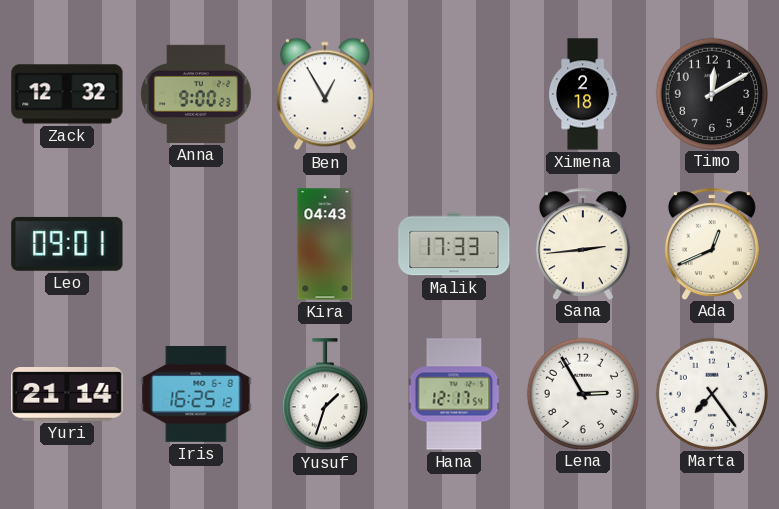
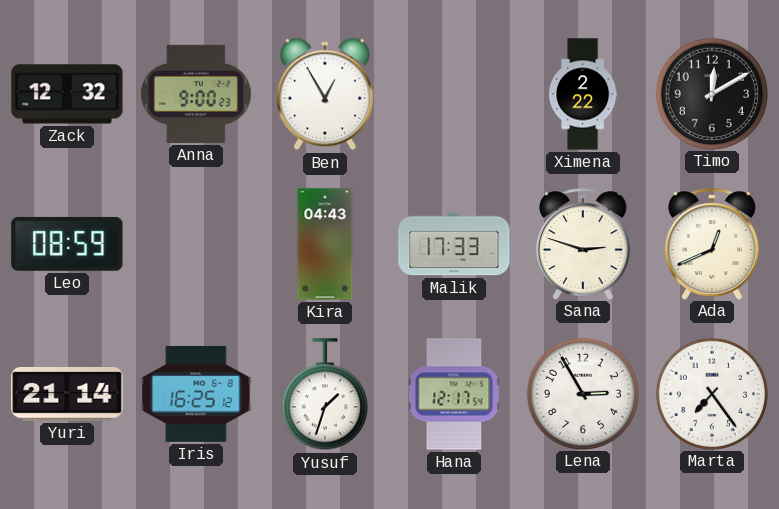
Ximena: 2:18 -> 2:22 (583, 94)
Leo: 09:01 -> 08:59 (67, 244)
Sana: 2:44 -> 2:48 (583, 244)
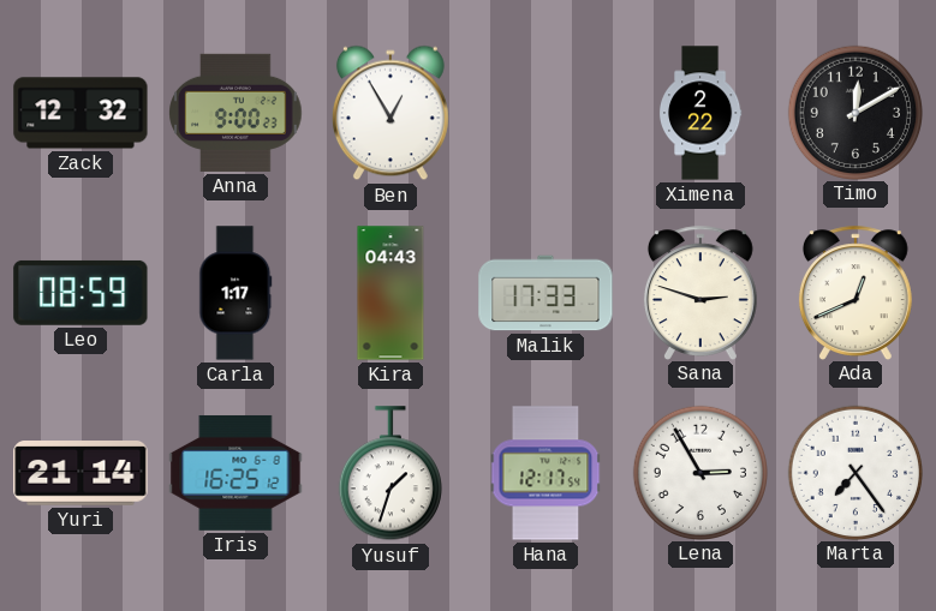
Carla: none -> 1:17 (236, 293)
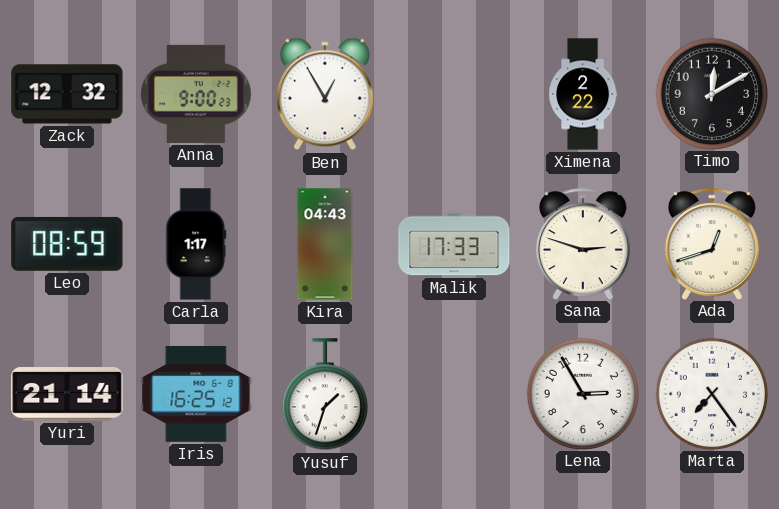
Ada: 12:41 -> 12:42 (712, 244)
Hana: 12:17 -> none (545, 473)
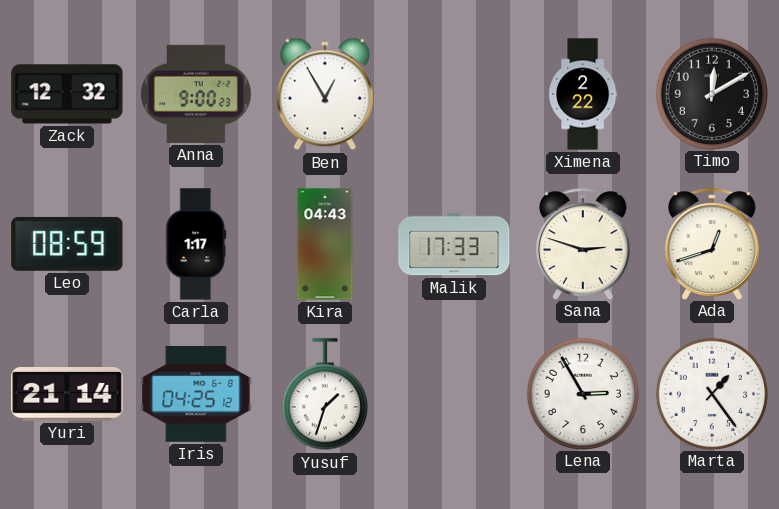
Iris: 16:25 -> 04:25 (196, 394)
Marta: 7:24 -> 1:24 (711, 393)
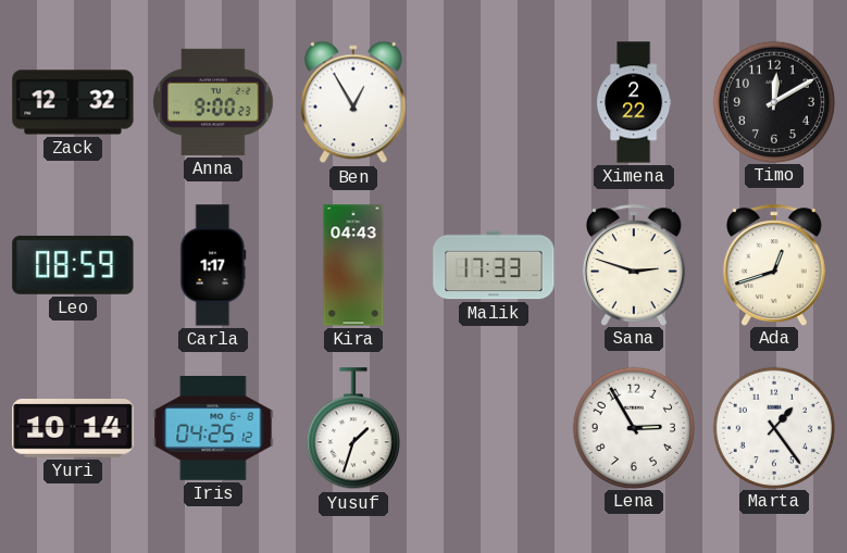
Yuri: 21:14 -> 10:14 (73, 429)
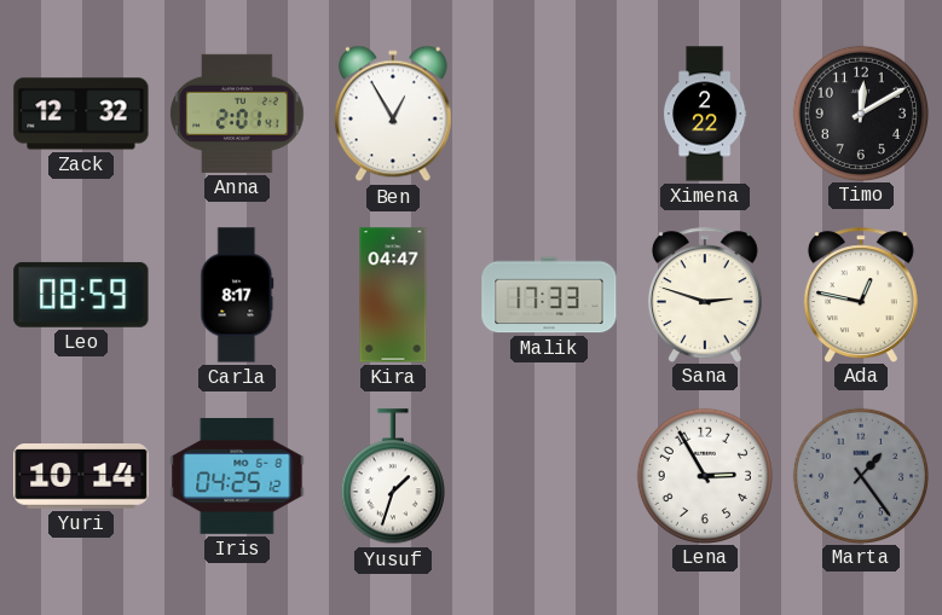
Anna: 9:00 -> 2:01 (237, 114)
Carla: 1:17 -> 8:17 (237, 295)
Kira: 04:43 -> 04:47 (393, 295)
Ada: 12:42 -> 12:47 (861, 295)
Marta dial: white -> grey (860, 475)
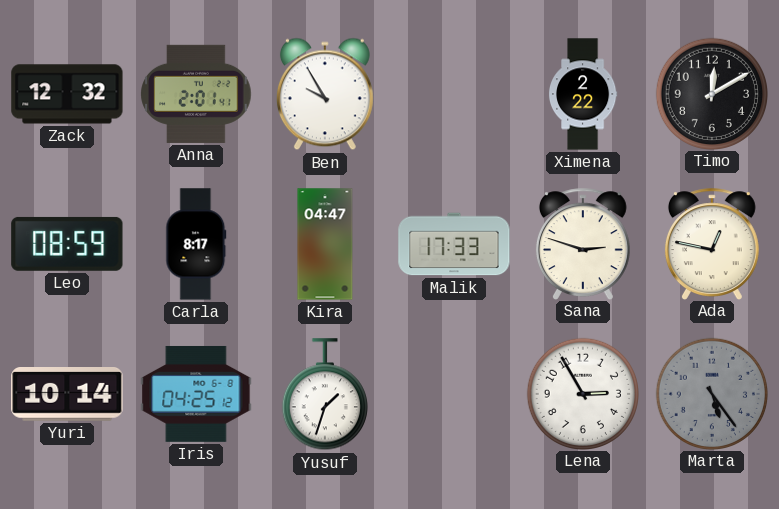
Ben: 12:55 -> 9:55 (325, 94)
Marta: 1:24 -> 5:24 (711, 393)
